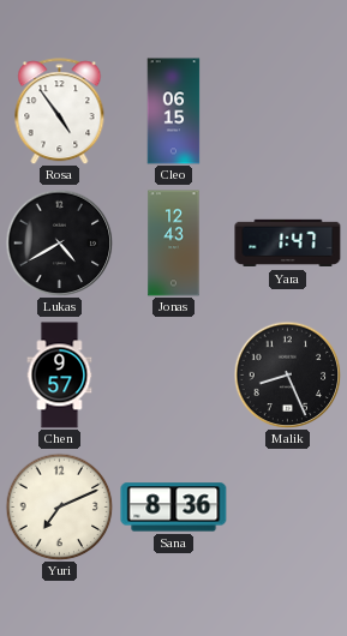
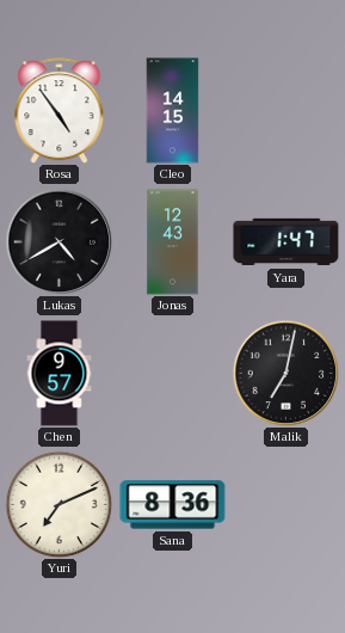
Cleo: 06:15 -> 14:15 (173, 111)
Malik: 8:26 -> 7:02 (285, 373)
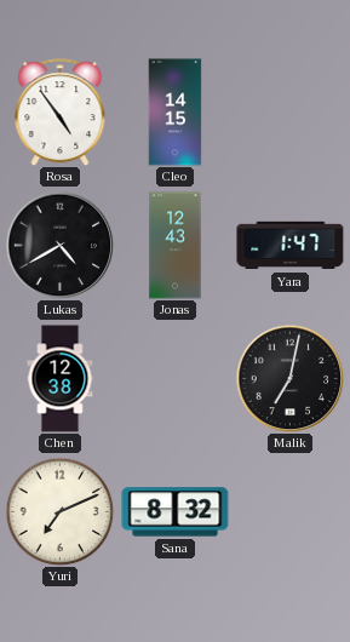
Chen: 9:57 -> 12:38 (61, 379)
Sana: 8:36 -> 8:32 (176, 512)
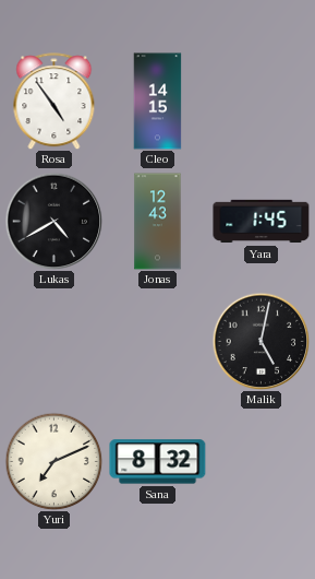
Yara: 1:47 -> 1:45 (262, 222)
Chen: 12:38 -> none (61, 379)
Malik: 7:02 -> 5:02 (261, 341)
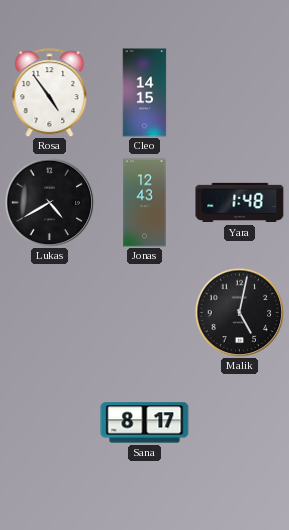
Yara: 1:45 -> 1:48 (240, 203)
Yuri: 7:11 -> none (53, 461)
Sana: 8:32 -> 8:17 (145, 423)
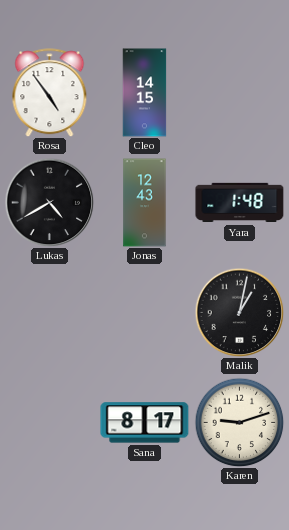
Malik: 5:02 -> 1:02 (239, 312)
Karen: none -> 9:12 (239, 422)
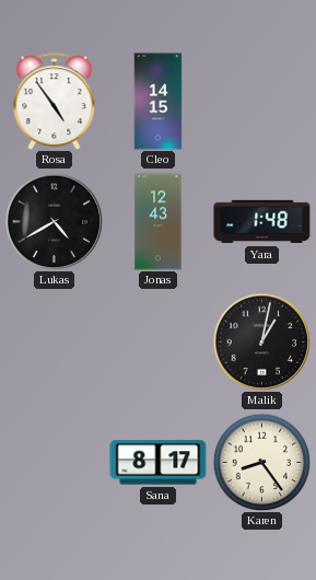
Karen: 9:12 -> 8:24 (261, 462)
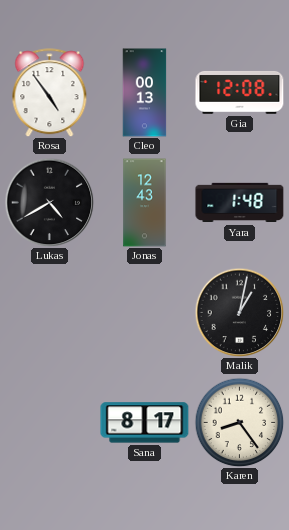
Cleo: 14:15 -> 00:13 (145, 93)
Gia: none -> 12:08 (240, 92)
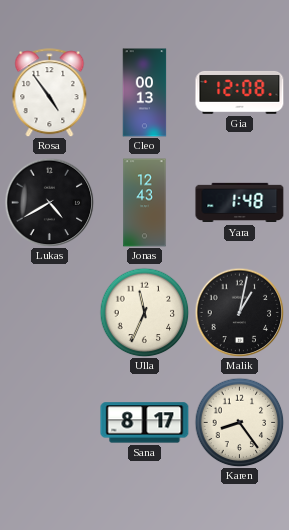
Ulla: none -> 11:34 (144, 312)
